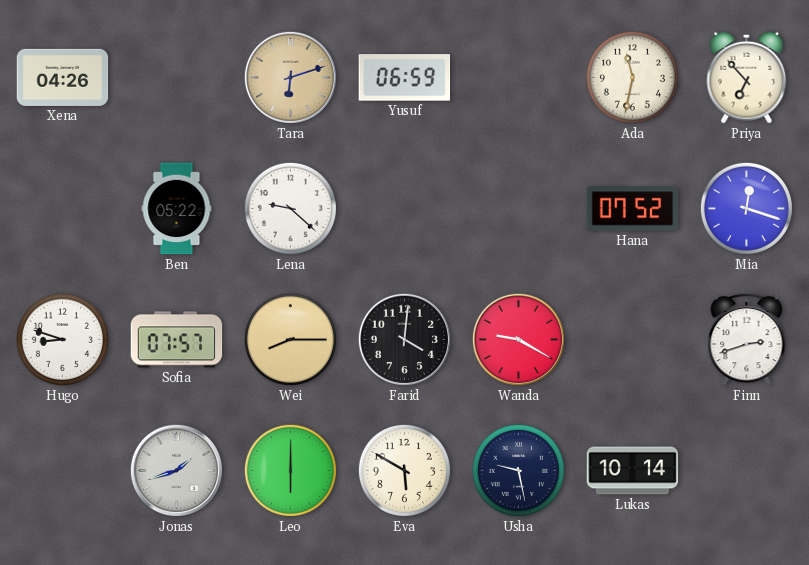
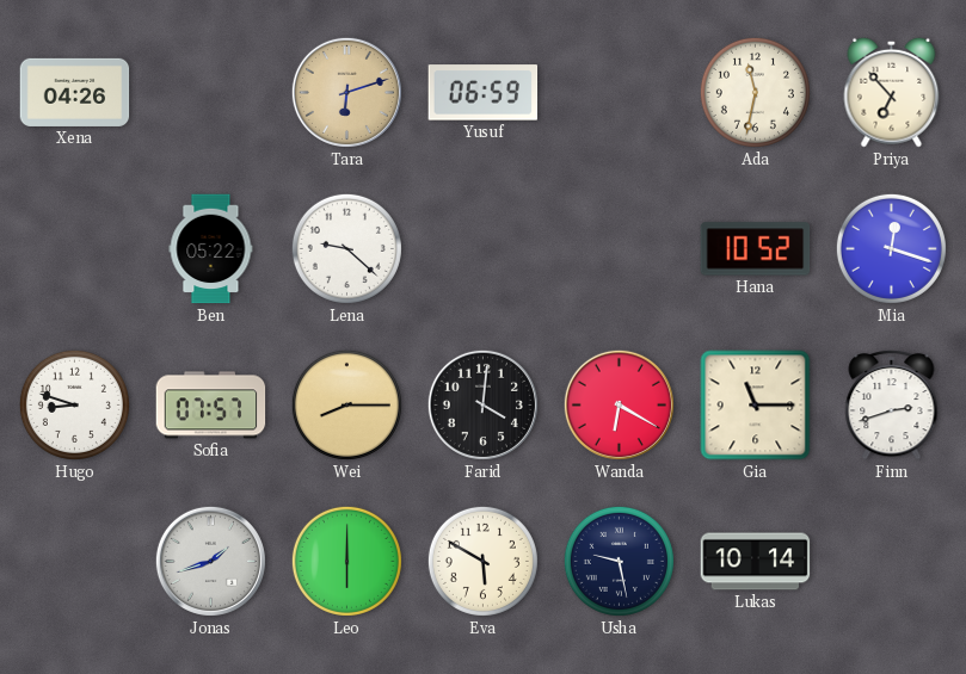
Hana: 07:52 -> 10:52 (756, 249)
Wanda: 9:20 -> 6:20 (619, 404)
Gia: none -> 11:15 (756, 406)
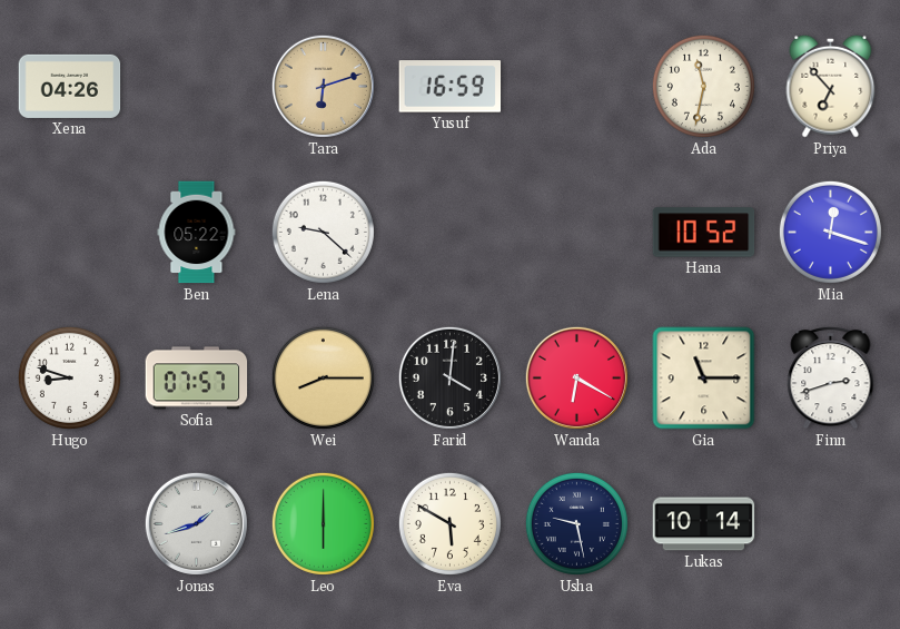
Yusuf: 06:59 -> 16:59 (451, 87)
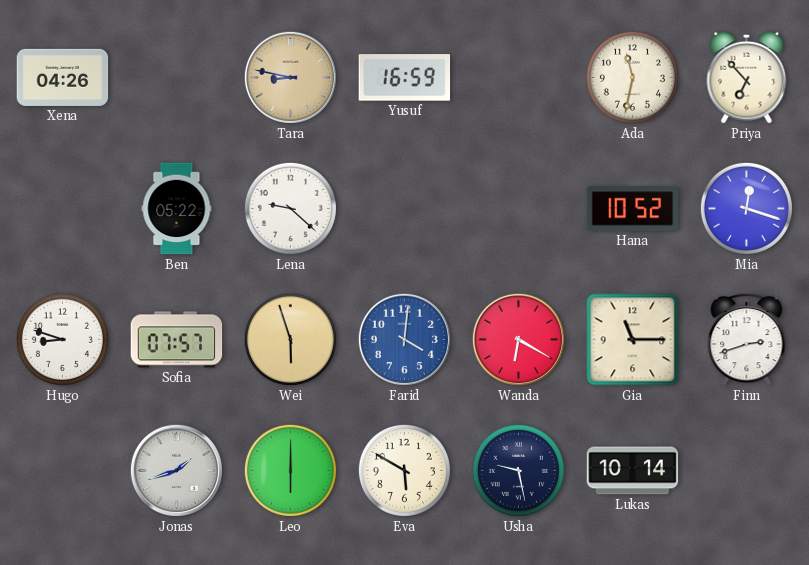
Tara: 6:12 -> 8:47 (290, 77)
Wei: 8:15 -> 5:57 (290, 339)
Farid dial: black -> blue (404, 339)
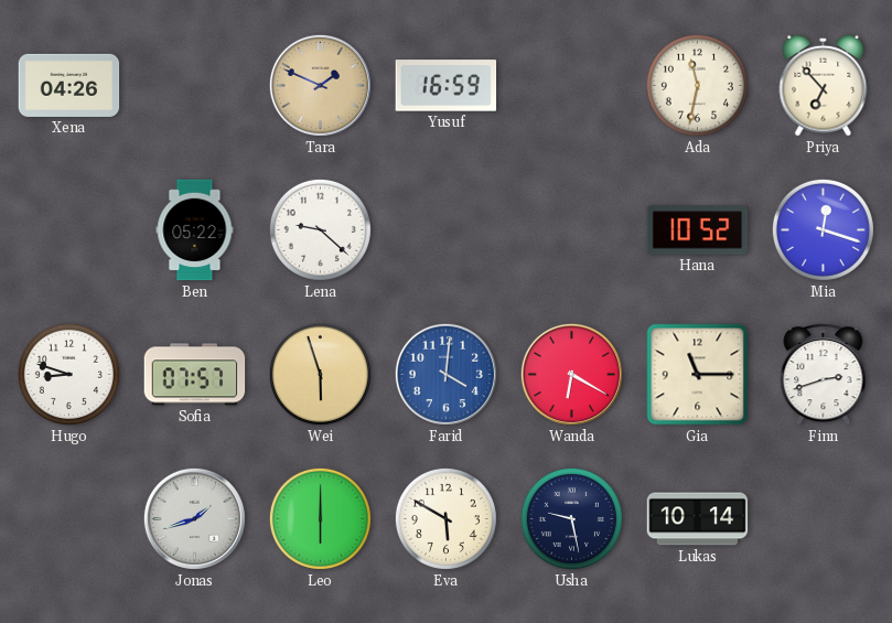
Tara: 8:47 -> 1:49 (320, 85)
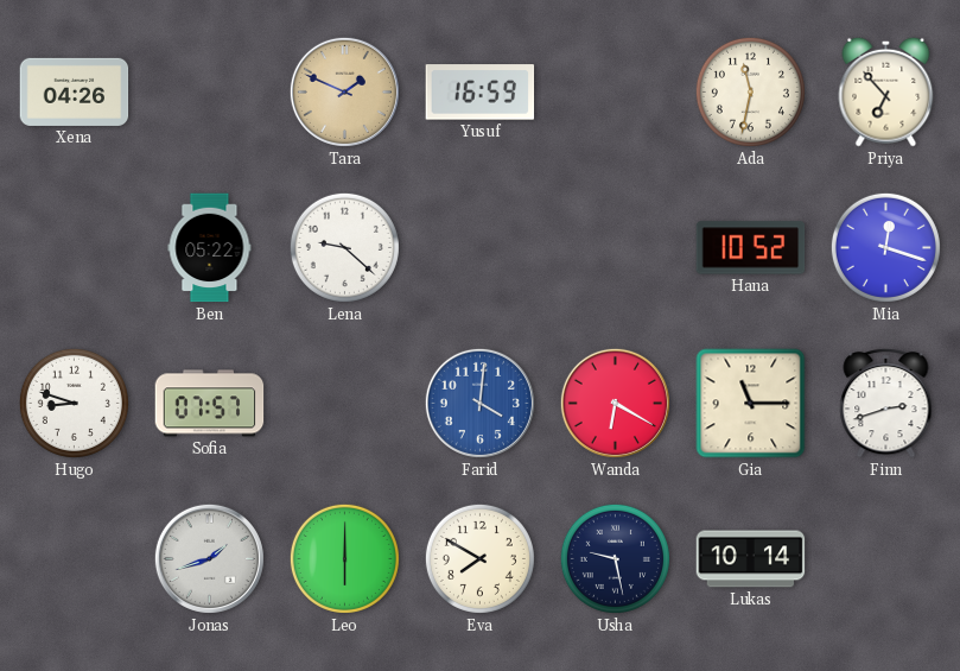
Wei: 5:57 -> none (320, 374)
Eva: 5:50 -> 7:50 (479, 558)
